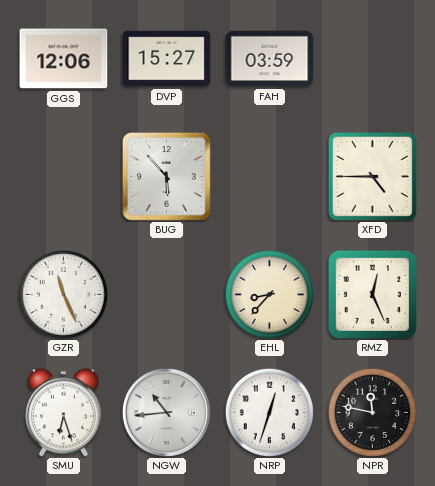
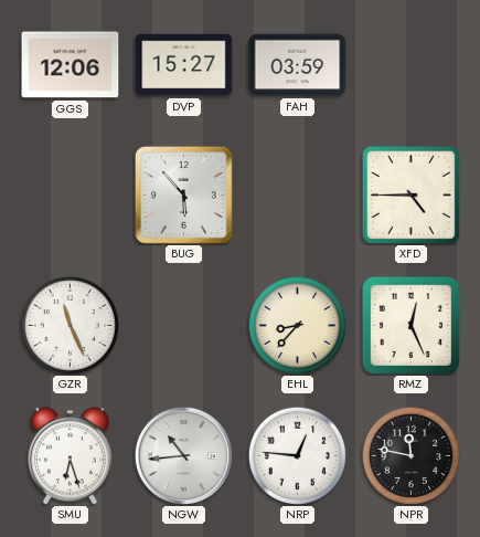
NRP: 12:33 -> 12:46 (297, 455)
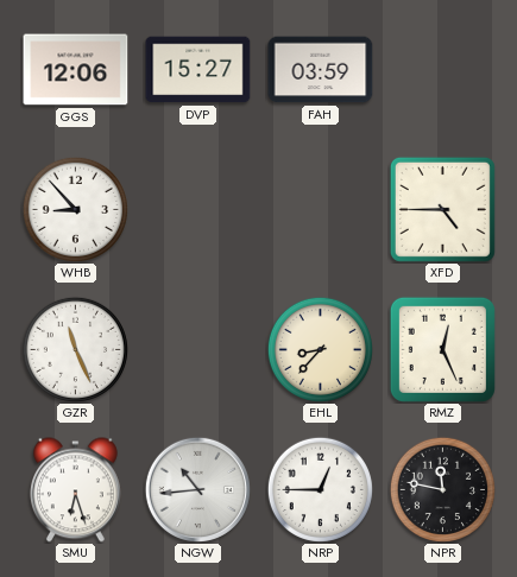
WHB: none -> 8:53 (75, 209)
BUG: 5:53 -> none (183, 194)
NRP: 12:46 -> 12:45 (320, 489)
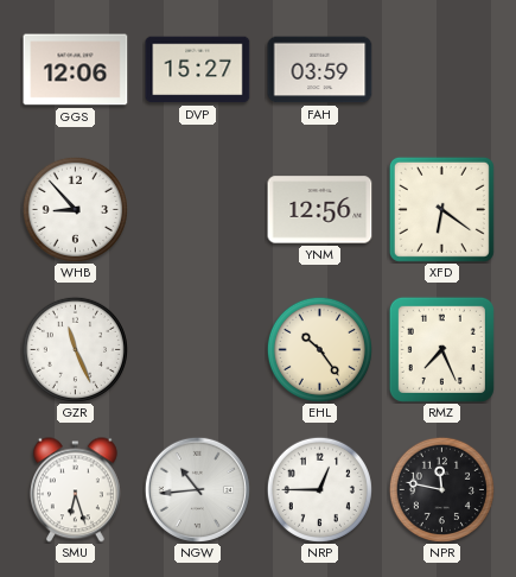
YNM: none -> 12:56 (320, 210)
XFD: 4:45 -> 6:21 (441, 209)
EHL: 8:37 -> 10:24 (319, 349)
RMZ: 12:26 -> 7:26 (441, 349)
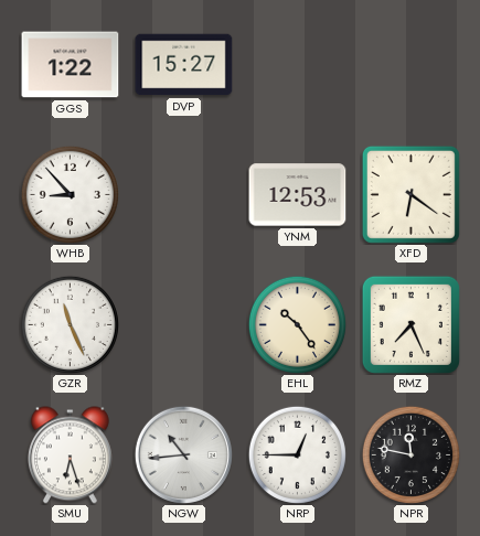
GGS: 12:06 -> 1:22 (71, 65)
FAH: 03:59 -> none (320, 70)
YNM: 12:56 -> 12:53 (298, 195)
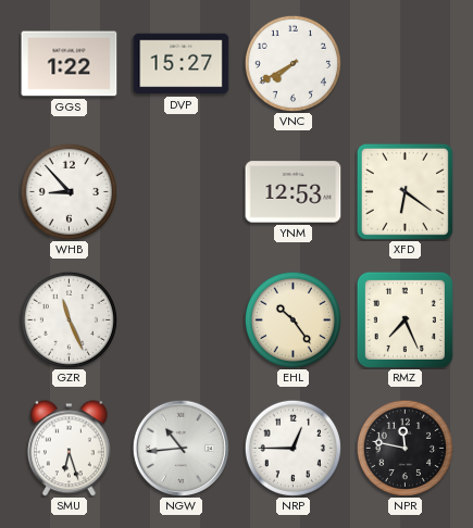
VNC: none -> 7:40 (292, 63)
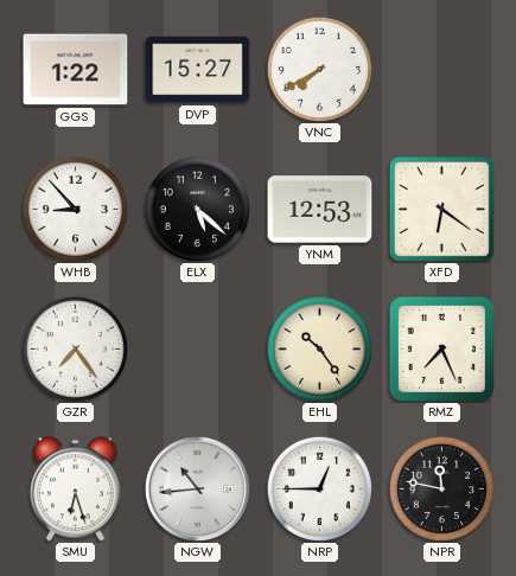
ELX: none -> 5:22 (197, 209)
GZR: 11:26 -> 7:24 (75, 348)
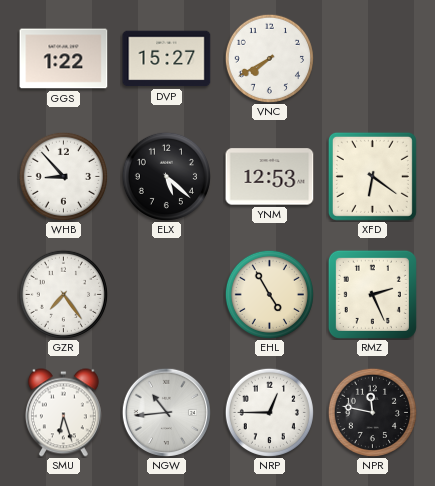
EHL: 10:24 -> 4:55 (269, 294)
RMZ: 7:26 -> 2:26 (372, 294)
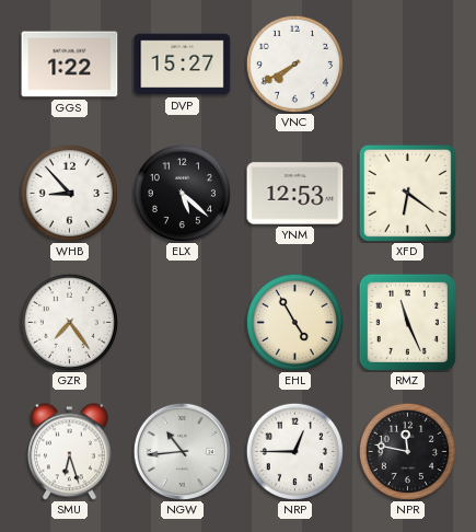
RMZ: 2:26 -> 11:26 (407, 322)
